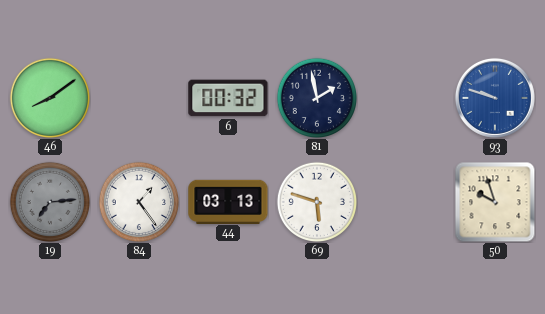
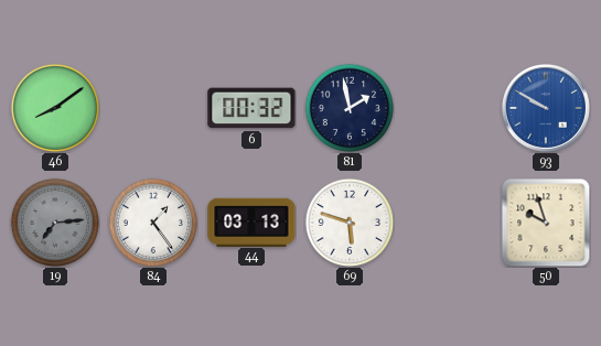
93: 9:48 -> 9:50 (546, 108)
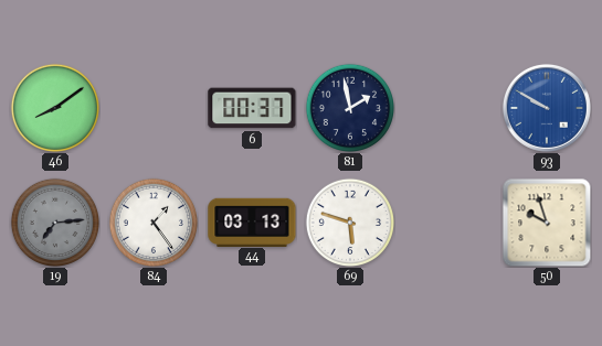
6: 00:32 -> 00:37 (252, 108)
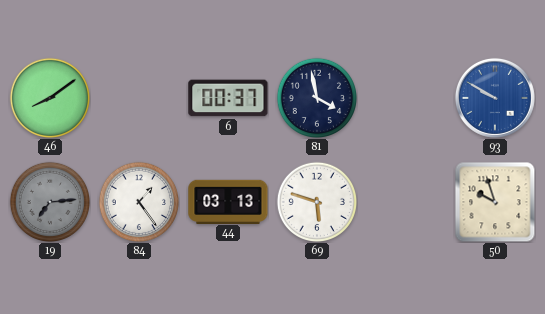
81: 1:58 -> 3:58 (316, 97)
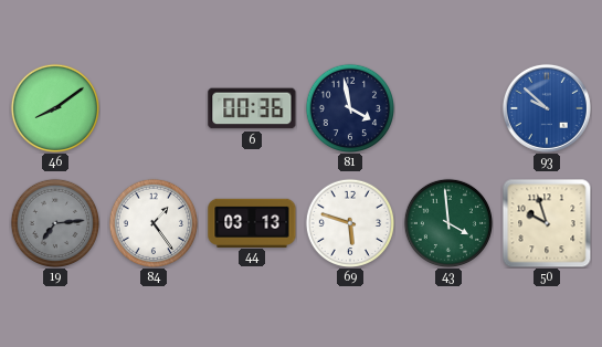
6: 00:37 -> 00:36 (252, 108)
93: 9:50 -> 9:52 (547, 108)
43: none -> 3:59 (447, 222)
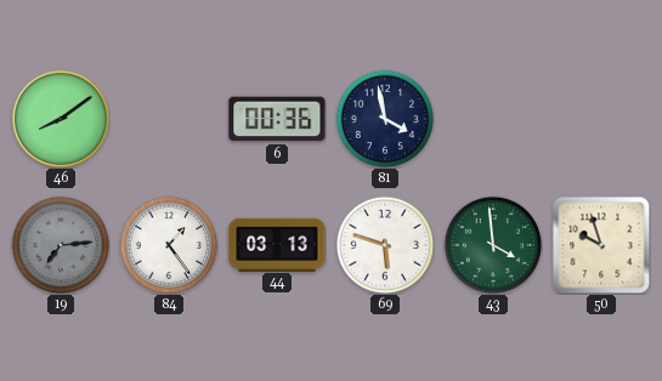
93: 9:52 -> none (547, 108)
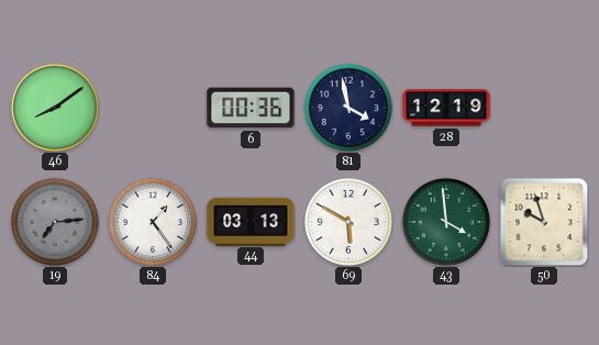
28: none -> 12:19 (446, 108)
69: 5:48 -> 5:50 (347, 221)
